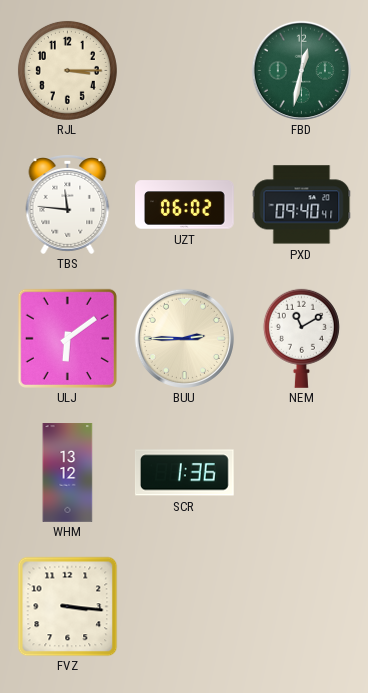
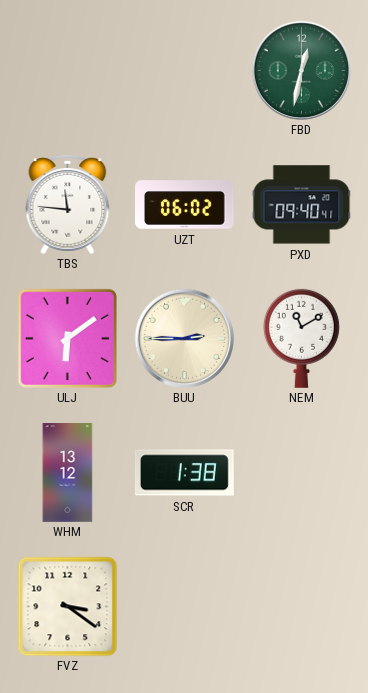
RJL: 3:15 -> none (67, 70)
SCR: 1:36 -> 1:38 (184, 473)
FVZ: 3:16 -> 3:21 (67, 606)
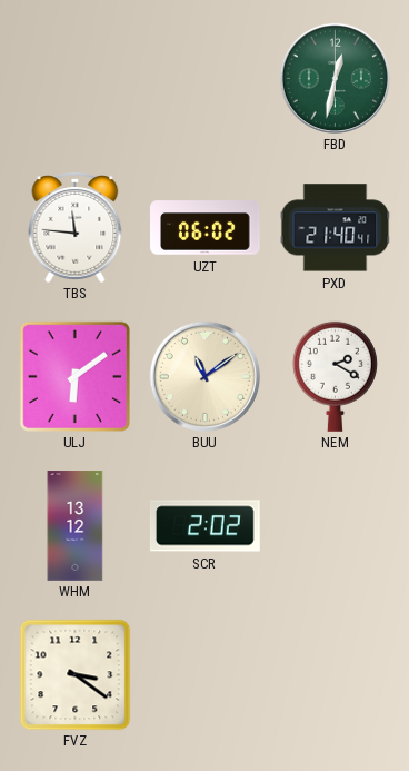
PXD: 09:40 -> 21:40 (335, 228)
BUU: 2:45 -> 11:09 (205, 376)
NEM: 11:10 -> 2:20 (335, 376)
SCR: 1:38 -> 2:02 (205, 526)
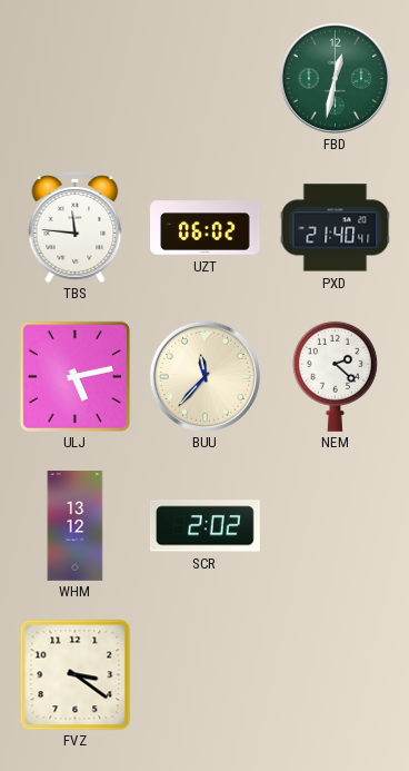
ULJ: 6:09 -> 5:13 (74, 376)
BUU: 11:09 -> 11:37 (205, 376)
NEM: 2:20 -> 2:22 (335, 376)
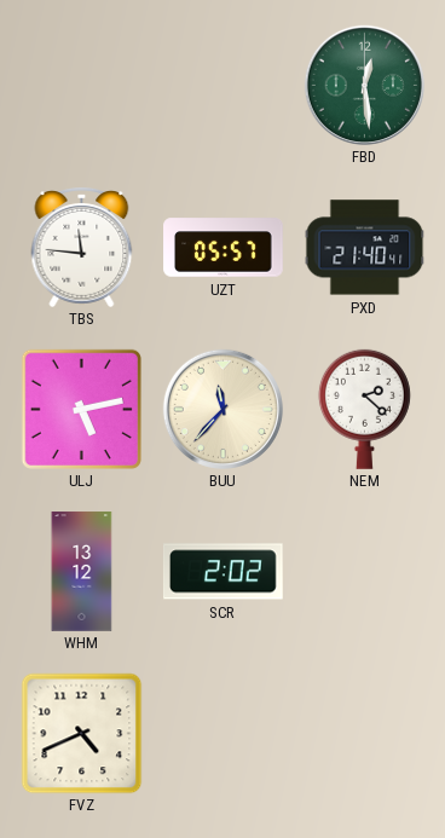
FBD: 12:32 -> 12:29 (364, 85)
UZT: 06:02 -> 05:57 (224, 248)
FVZ: 3:21 -> 4:41 (81, 733)
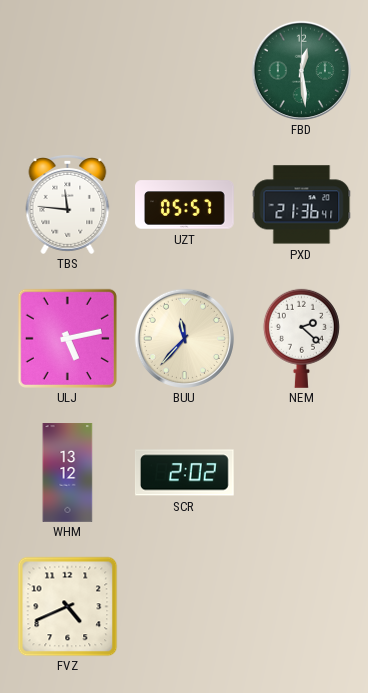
PXD: 21:40 -> 21:36 (301, 205)
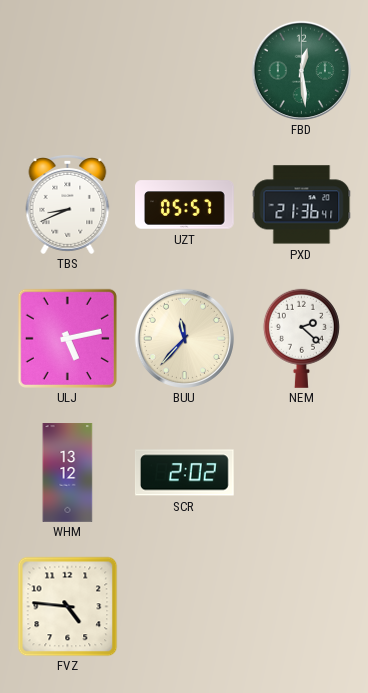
TBS: 11:46 -> 8:41 (68, 205)
FVZ: 4:41 -> 4:46 (67, 606)
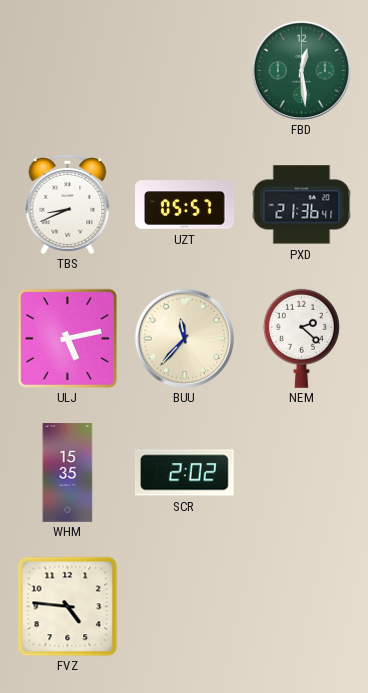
WHM: 13:12 -> 15:35 (68, 473)
